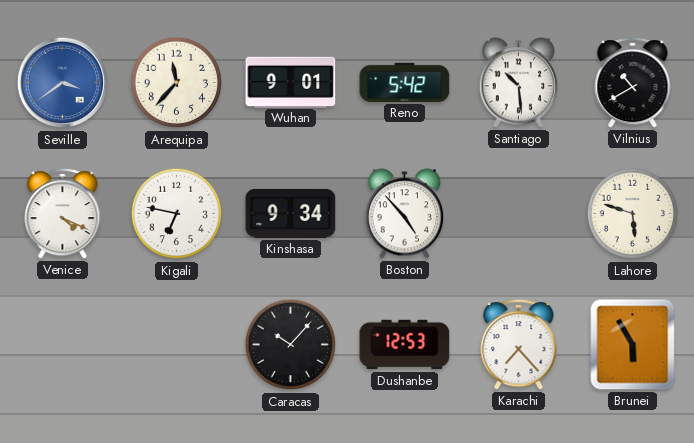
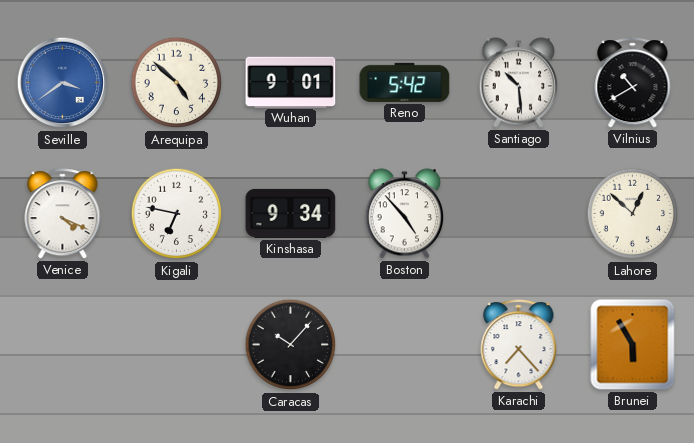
Arequipa: 11:37 -> 4:52 (177, 83)
Lahore: 5:48 -> 12:52 (633, 214)
Dushanbe: 12:53 -> none (405, 345)
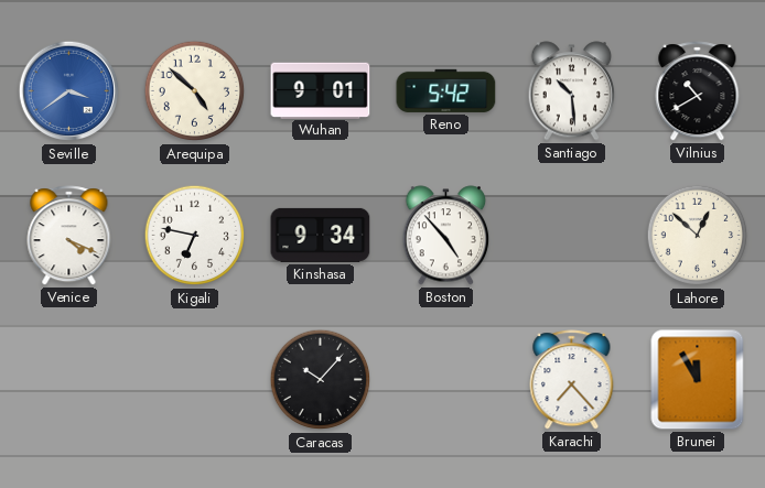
Brunei: 5:55 -> 11:55 (698, 380)
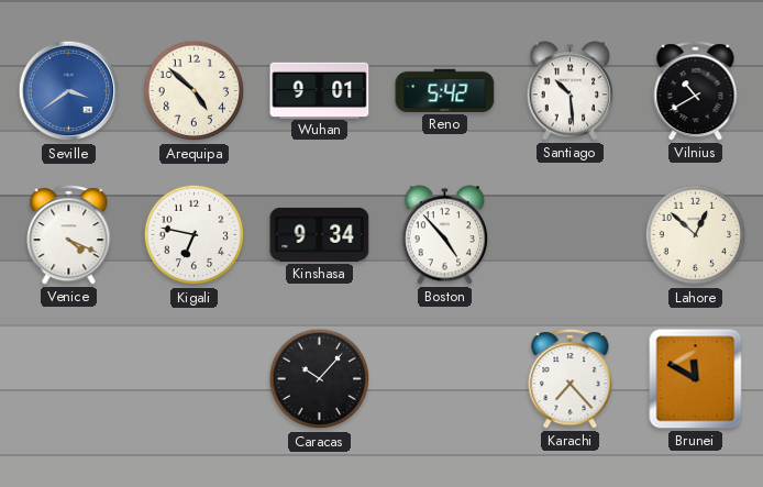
Brunei: 11:55 -> 11:50 (696, 379)
